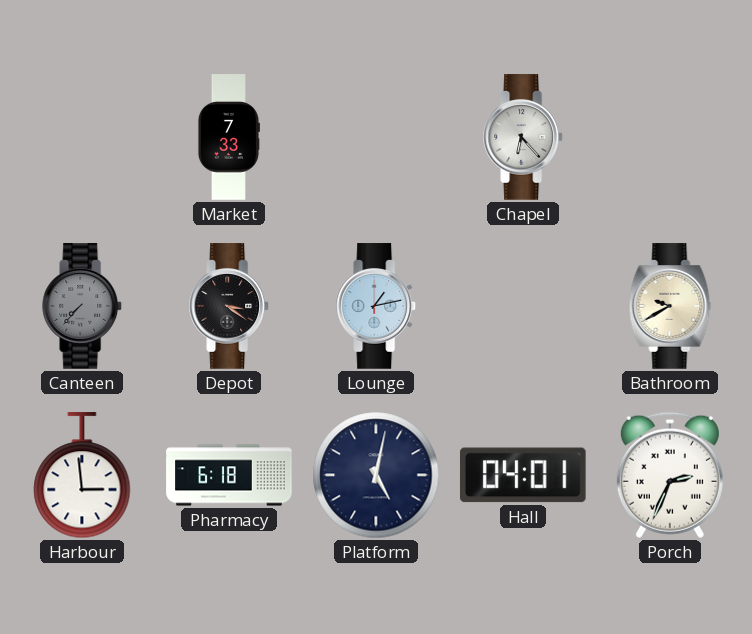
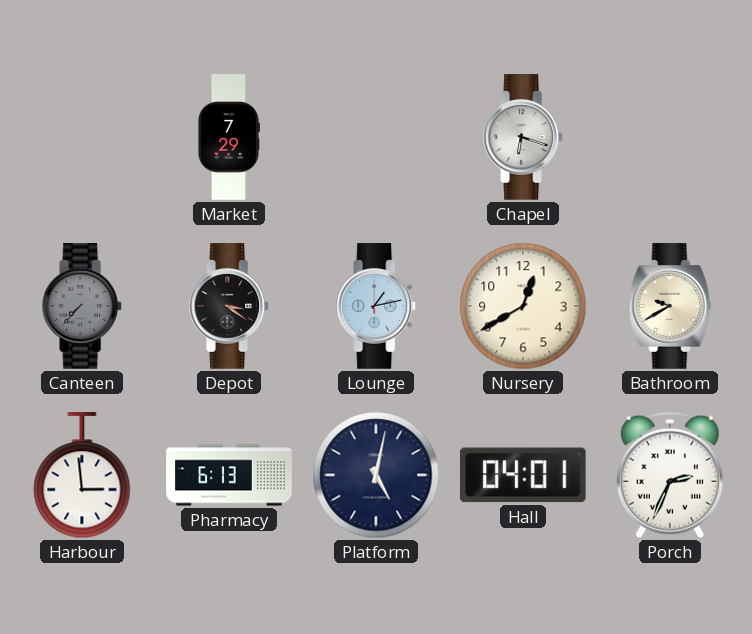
Market: 7:33 -> 7:29 (228, 137)
Chapel: 6:23 -> 6:18 (524, 137)
Nursery: none -> 12:40 (523, 306)
Pharmacy: 6:18 -> 6:13 (229, 475)
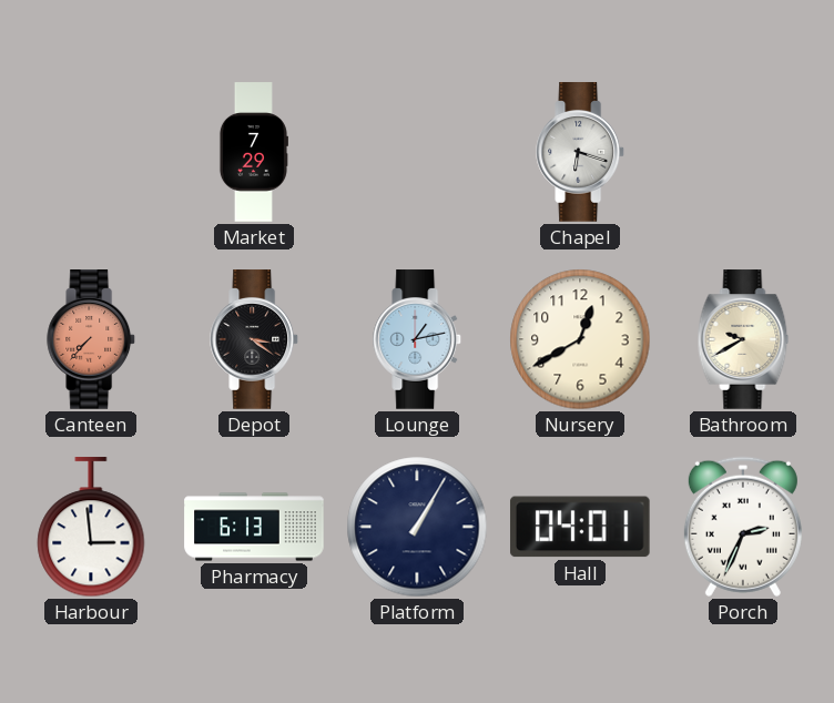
Canteen dial: grey -> salmon (92, 339)
Platform: 5:02 -> 1:05 (417, 527)
